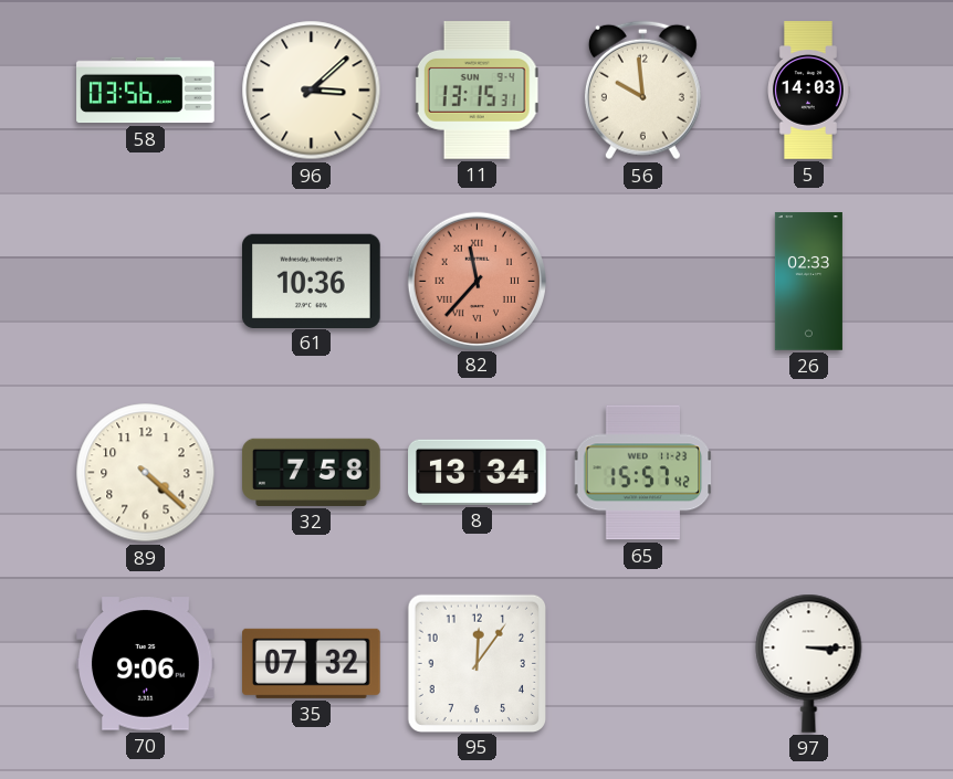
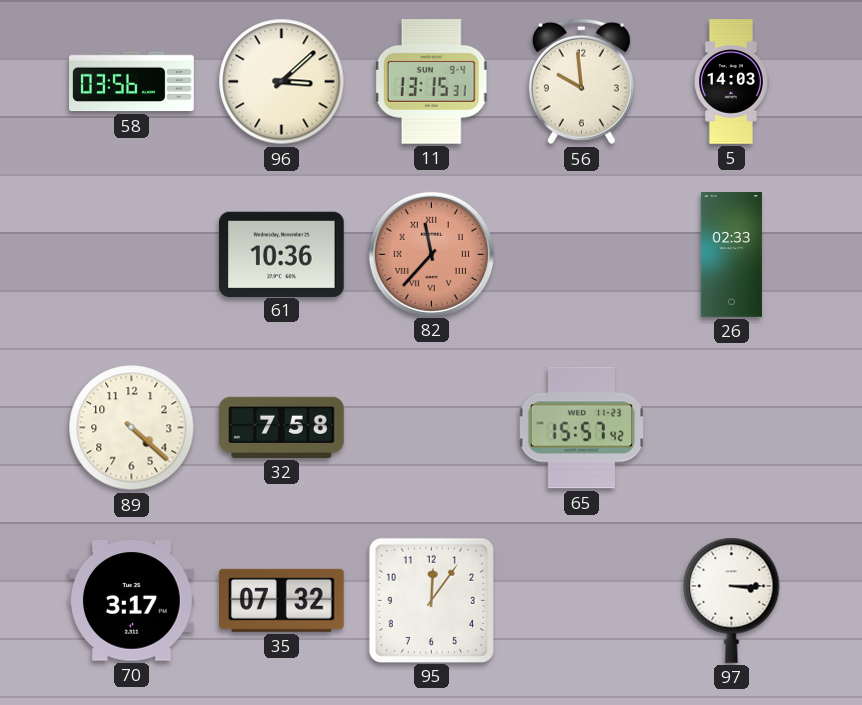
8: 13:34 -> none (478, 472)
70: 9:06 -> 3:17 (132, 601)
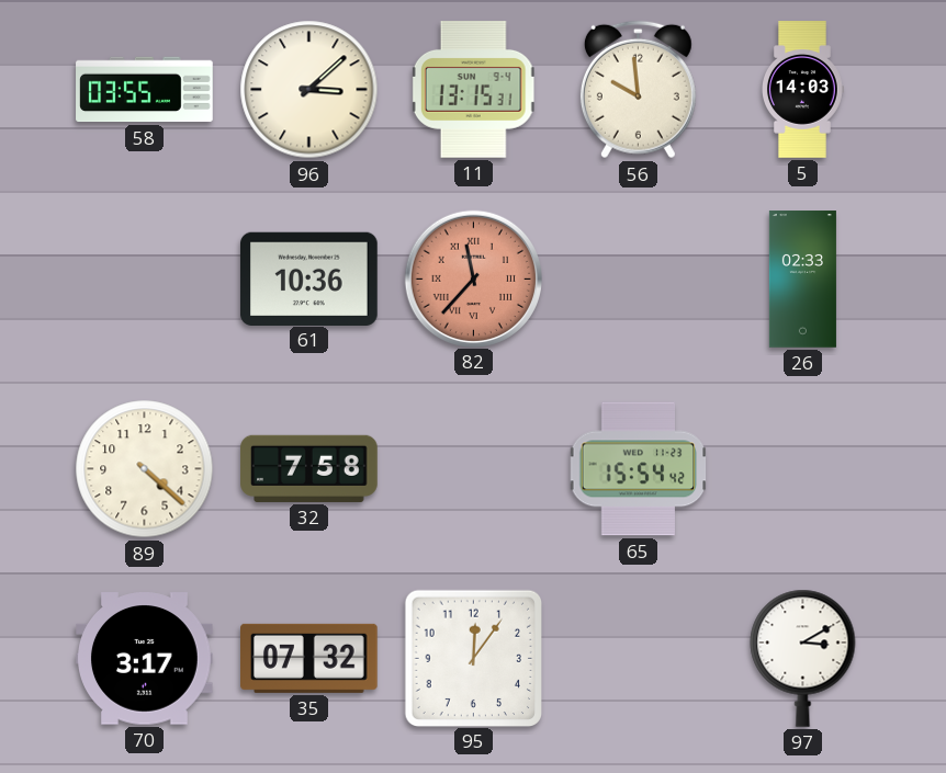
58: 03:56 -> 03:55 (145, 90)
65: 15:57 -> 15:54 (639, 469)
97: 3:15 -> 3:10 (803, 658)
